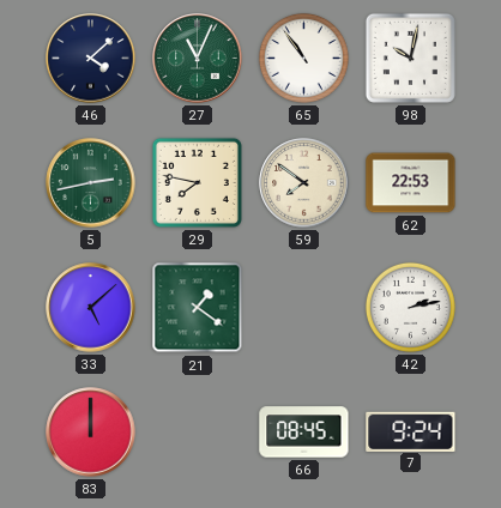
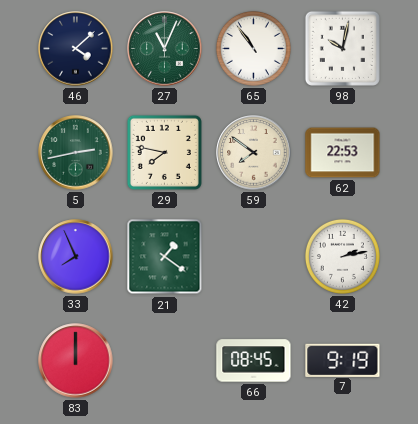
33: 5:08 -> 7:56 (76, 257)
7: 9:24 -> 9:19 (343, 360)
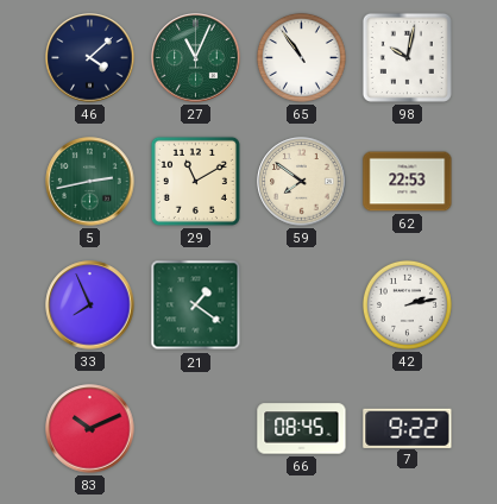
29: 7:47 -> 11:10 (195, 181)
83: 12:00 -> 10:11 (90, 429)
7: 9:19 -> 9:22 (408, 428)
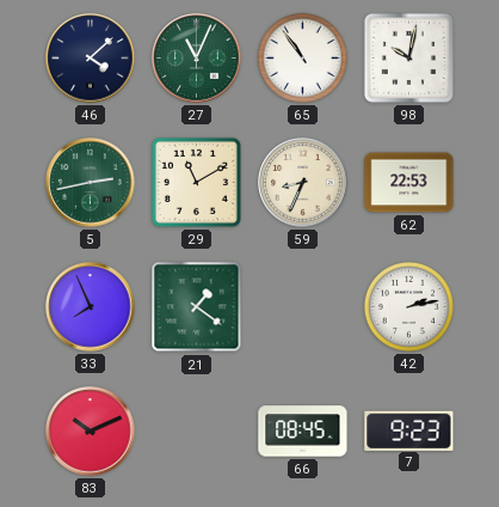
59: 7:51 -> 8:34 (303, 183)
7: 9:22 -> 9:23 (409, 430)
